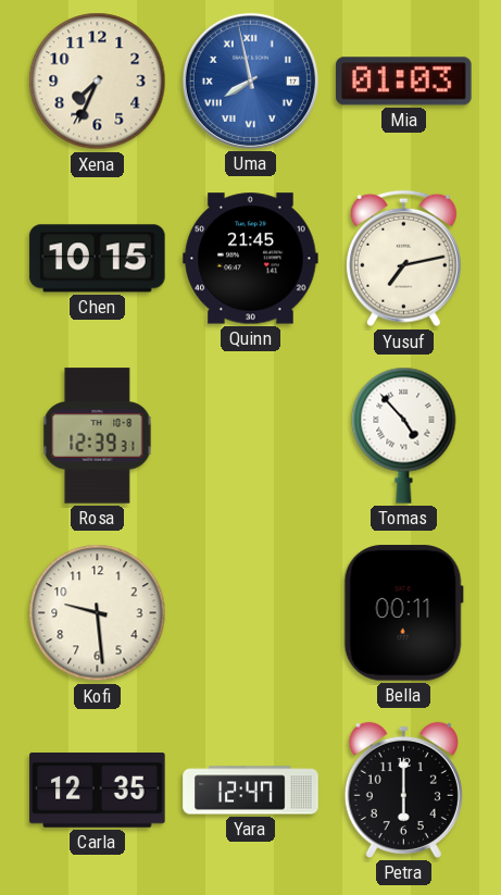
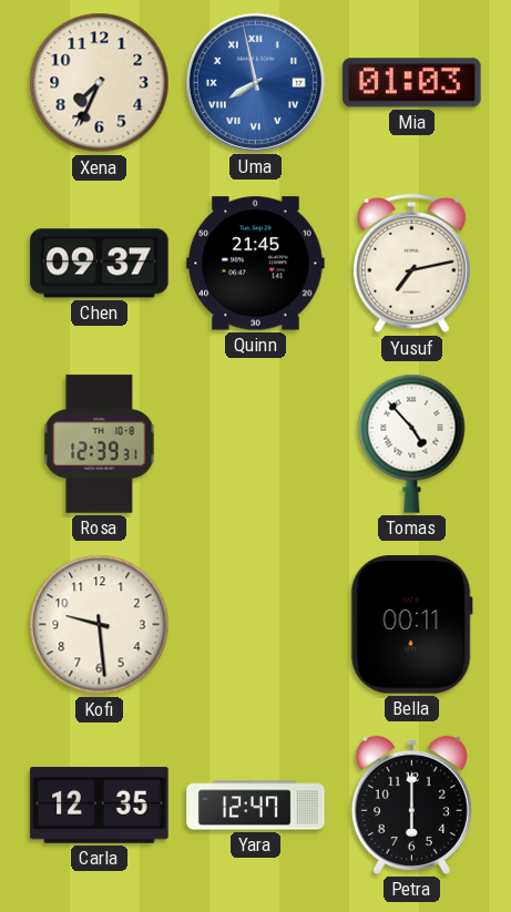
Chen: 10:15 -> 09:37 (100, 264)
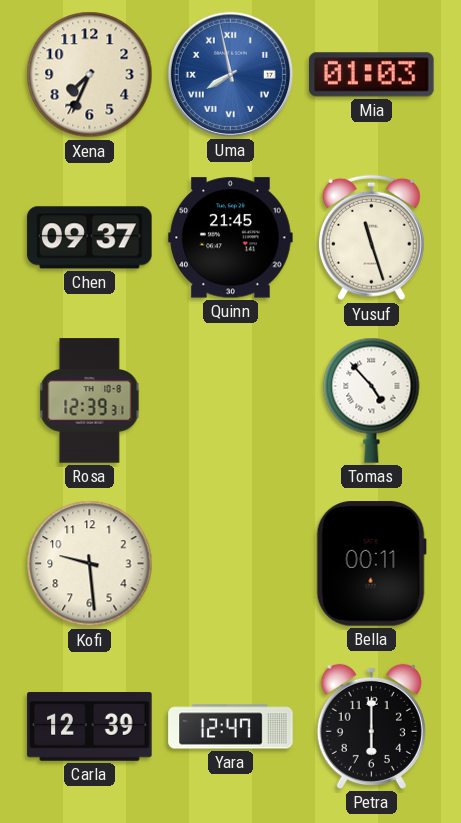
Yusuf: 7:13 -> 11:27 (371, 238)
Carla: 12:35 -> 12:39 (90, 727)
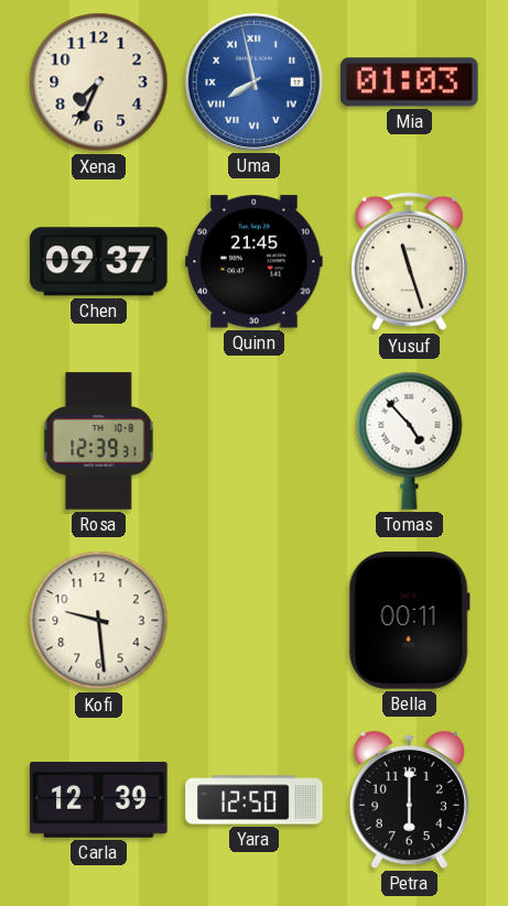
Yara: 12:47 -> 12:50 (255, 800)
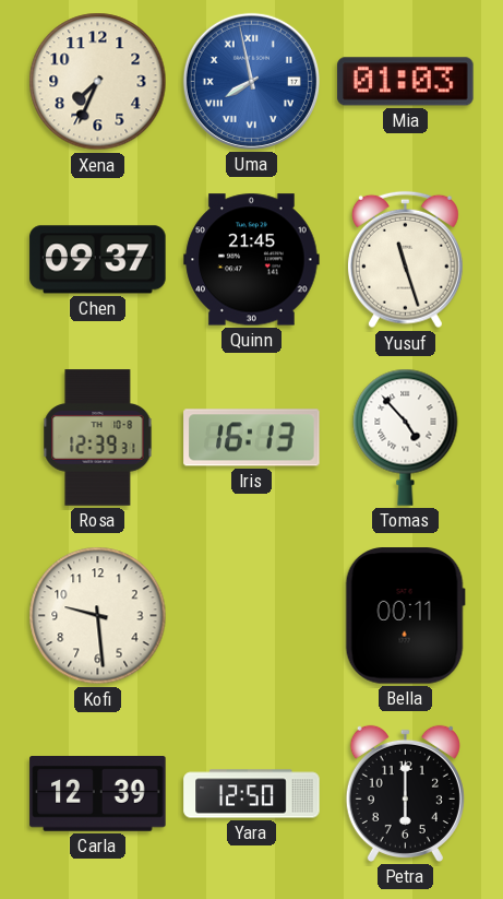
Iris: none -> 16:13 (252, 438)
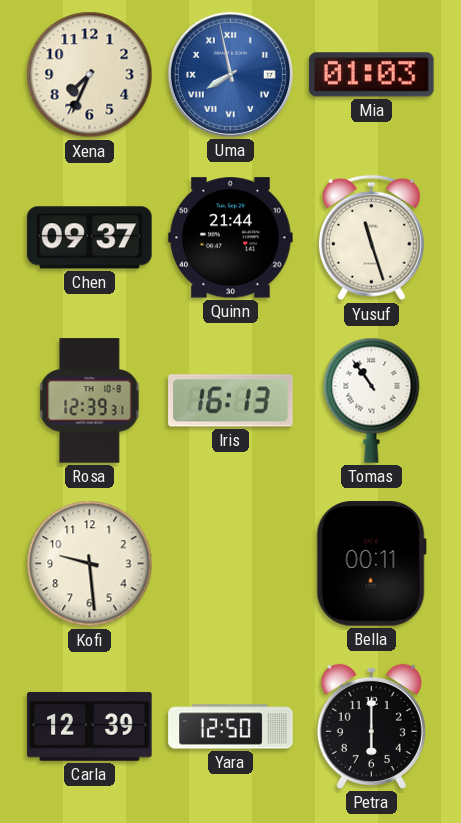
Quinn: 21:45 -> 21:44 (231, 238)
Tomas: 4:53 -> 10:54 (372, 400)
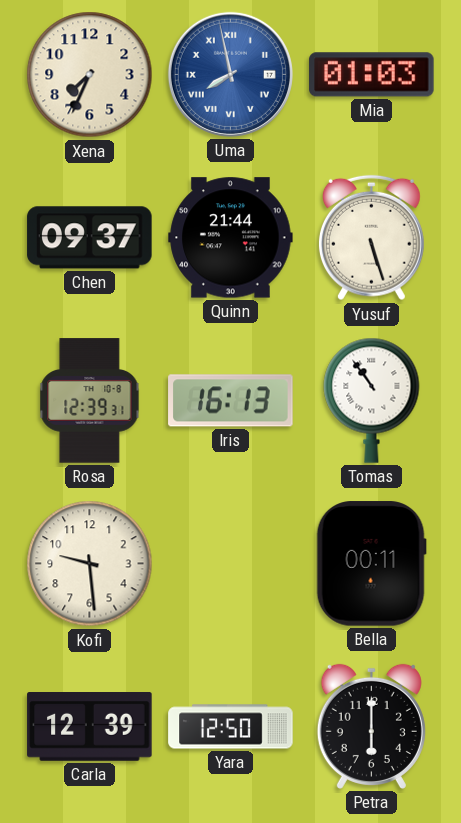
Yusuf: 11:27 -> 5:27 (371, 238)
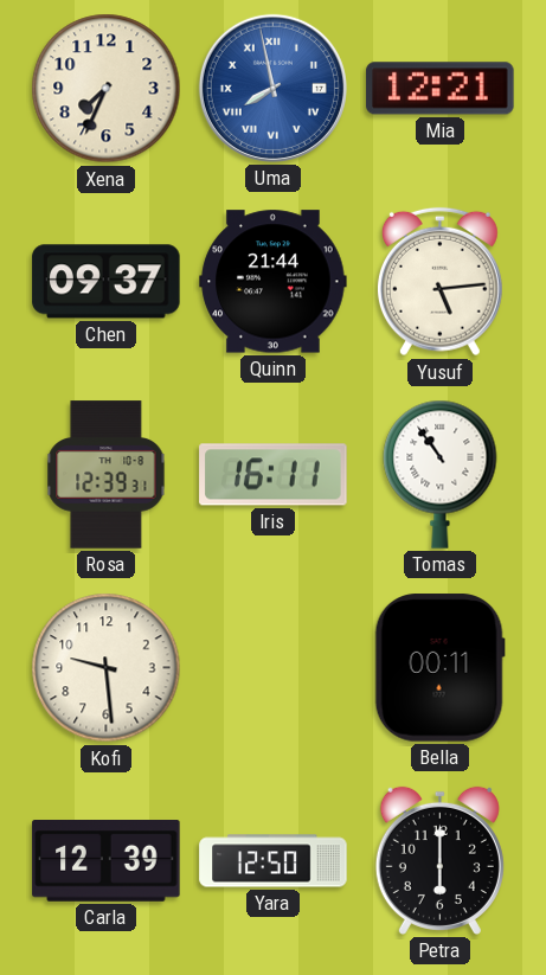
Mia: 01:03 -> 12:21 (441, 89)
Yusuf: 5:27 -> 5:14 (439, 282)
Iris: 16:13 -> 16:11 (274, 475)
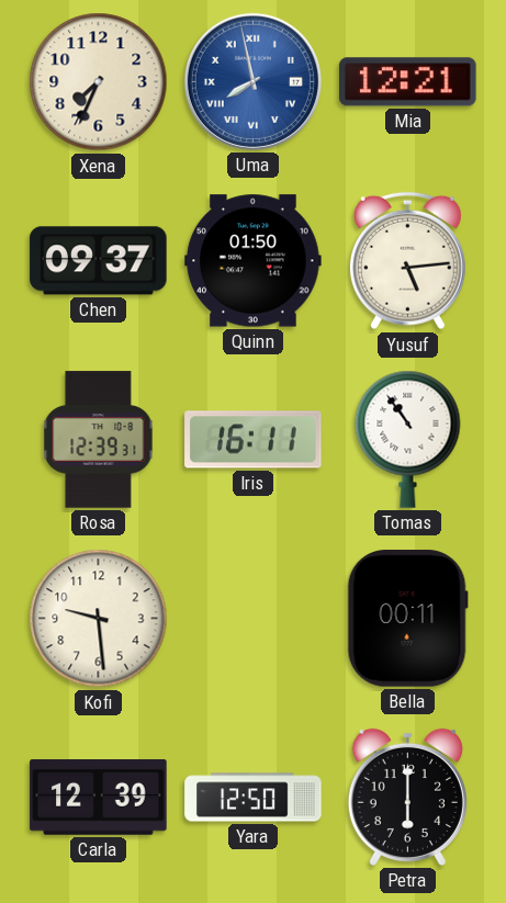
Quinn: 21:44 -> 01:50 (254, 261)
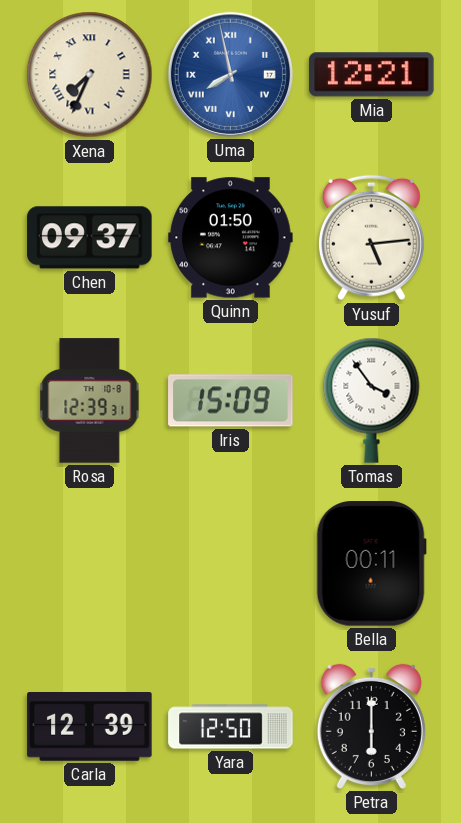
Xena numerals: Arabic -> Roman (90, 75)
Iris: 16:11 -> 15:09 (231, 401)
Tomas: 10:54 -> 3:54 (372, 400)
Kofi: 9:29 -> none (99, 619)
